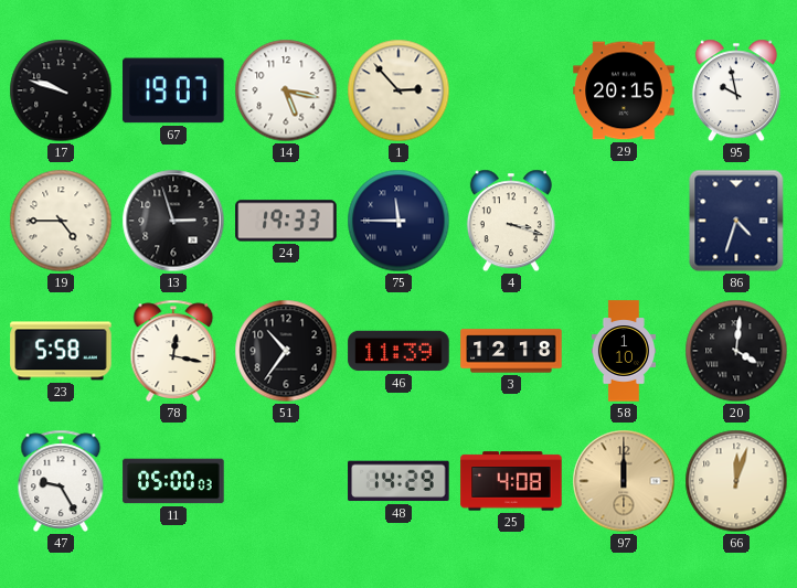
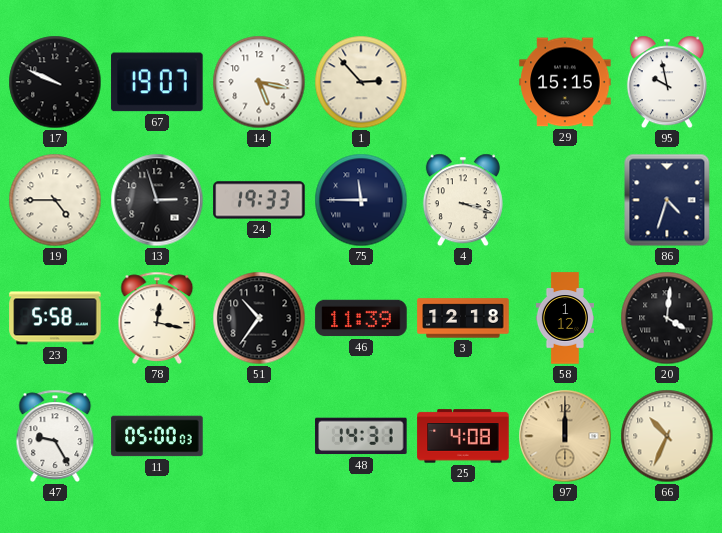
17: 9:48 -> 9:49 (55, 82)
29: 20:15 -> 15:15 (565, 82)
58: 1:10 -> 1:12 (565, 318)
48: 14:29 -> 14:31 (361, 436)
66: 12:03 -> 10:34 (667, 436)
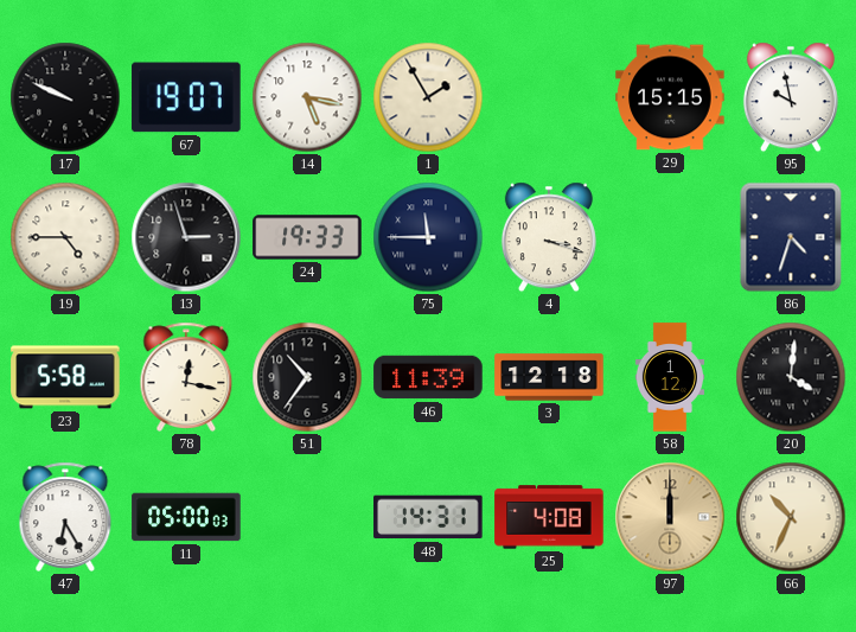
1: 2:53 -> 1:55 (428, 97)
47: 9:25 -> 6:25 (65, 517)
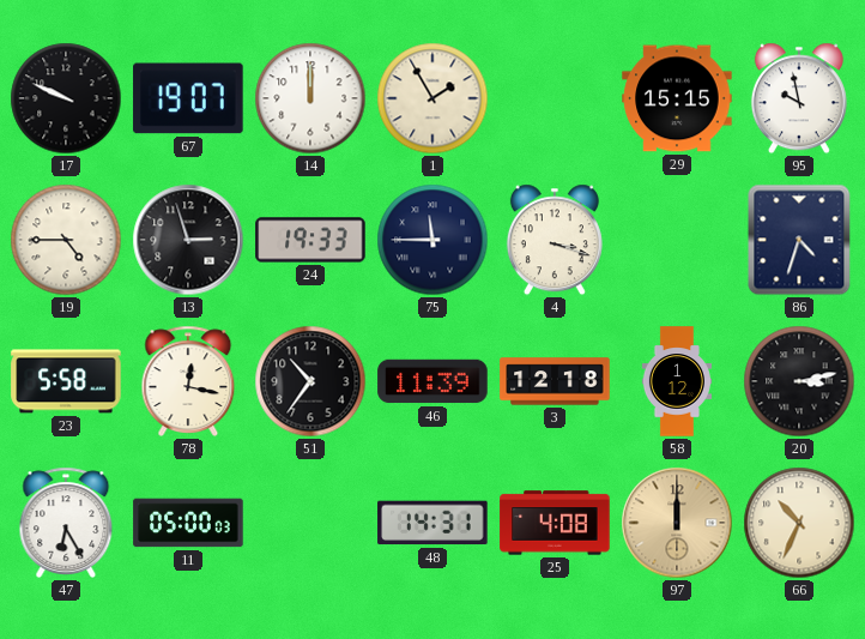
14: 5:17 -> 12:00 (310, 98)
20: 4:01 -> 3:13 (799, 381)
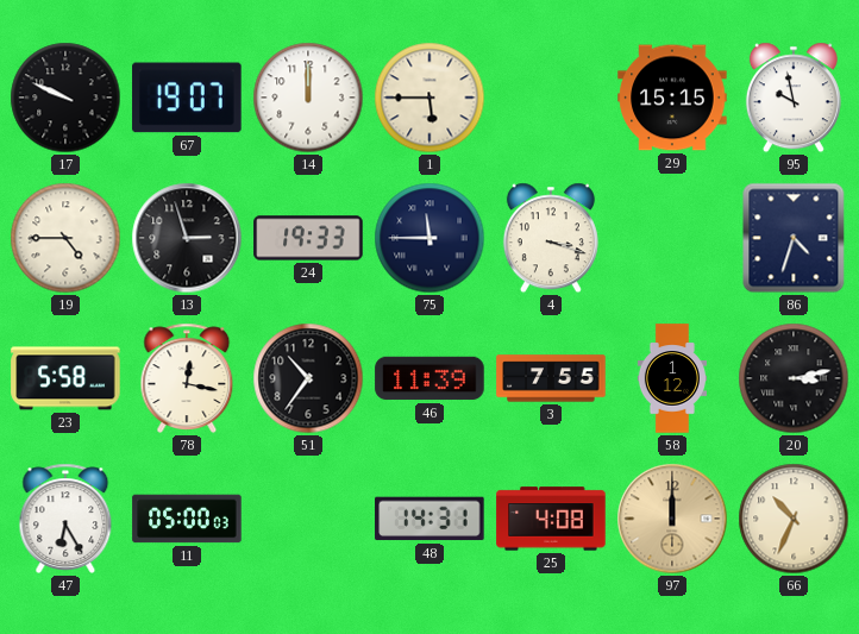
1: 1:55 -> 5:45 (429, 98)
3: 12:18 -> 7:55 (551, 378)
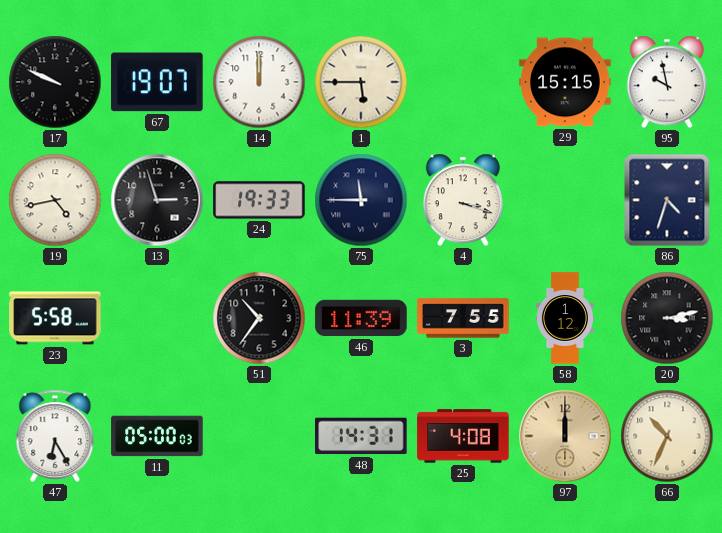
19: 4:45 -> 4:43 (55, 200)
78: 12:17 -> none (187, 378)
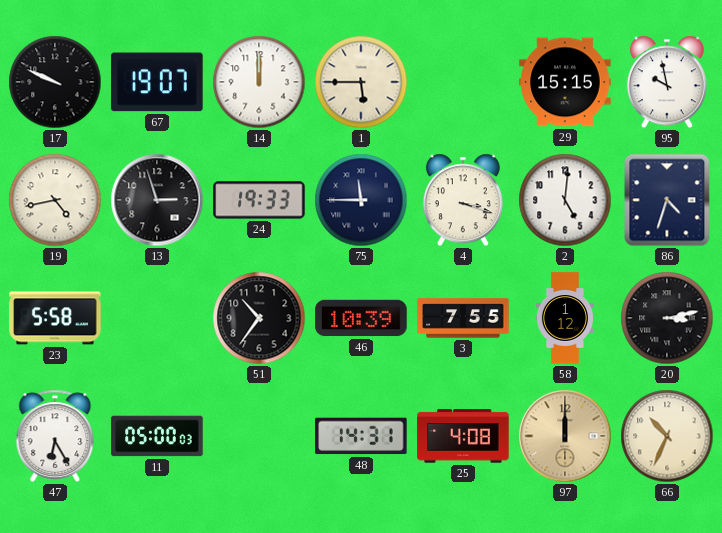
2: none -> 5:01 (565, 200)
46: 11:39 -> 10:39 (361, 318)
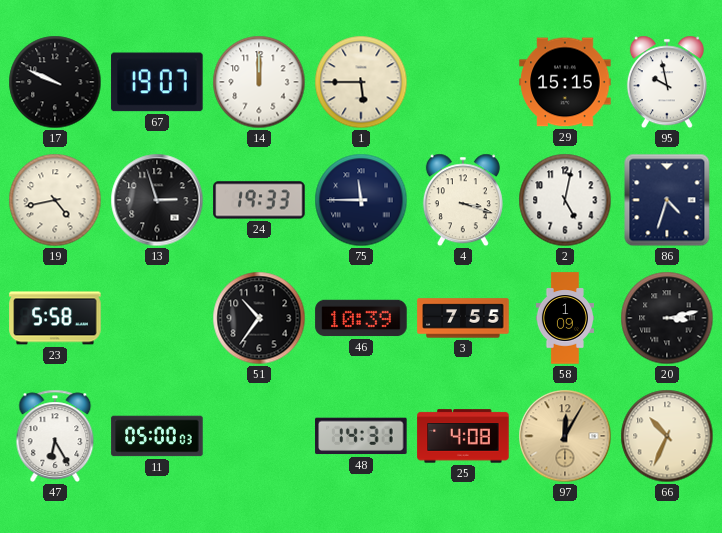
2: 5:01 -> 5:02 (565, 200)
58: 1:12 -> 1:09 (565, 318)
97: 12:00 -> 12:05 (565, 436)
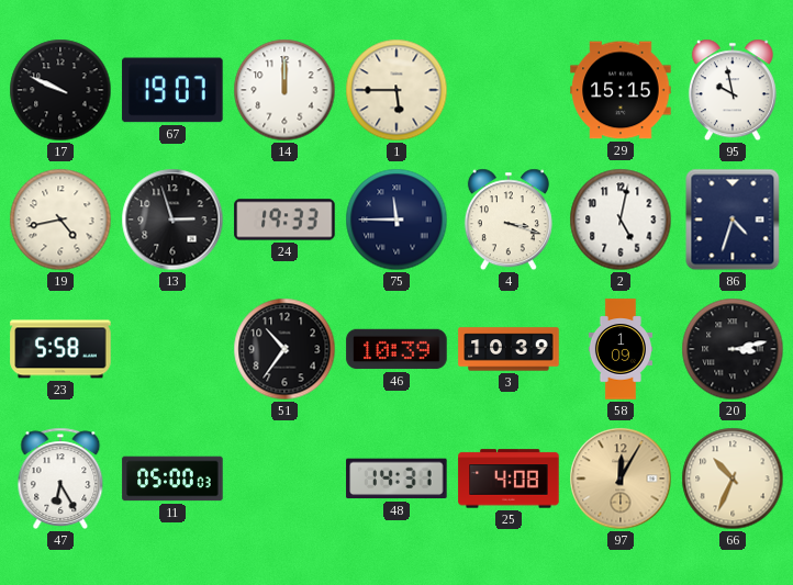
3: 7:55 -> 10:39 (509, 349)
